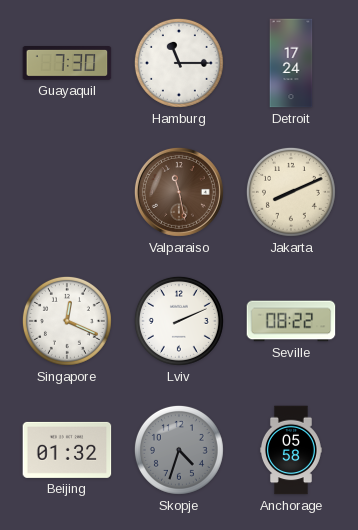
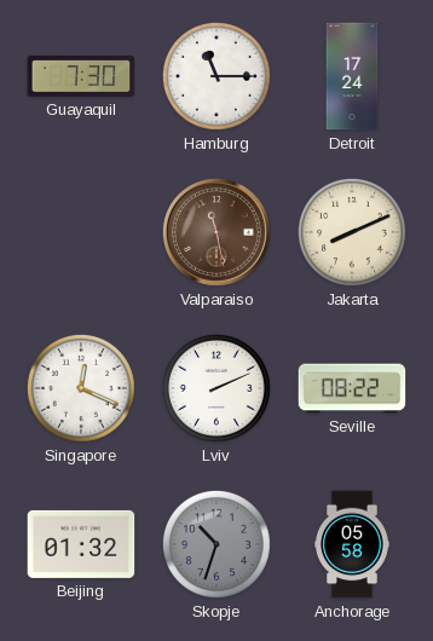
Skopje: 4:33 -> 10:33 (217, 544)
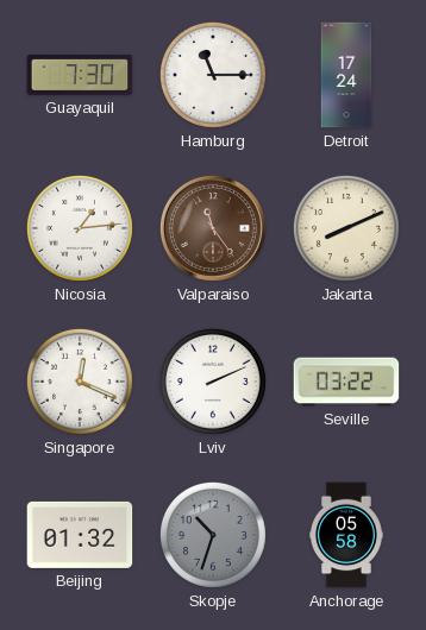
Nicosia: none -> 1:14 (80, 228)
Valparaiso: 11:28 -> 11:24 (213, 228)
Seville: 08:22 -> 03:22 (346, 382)
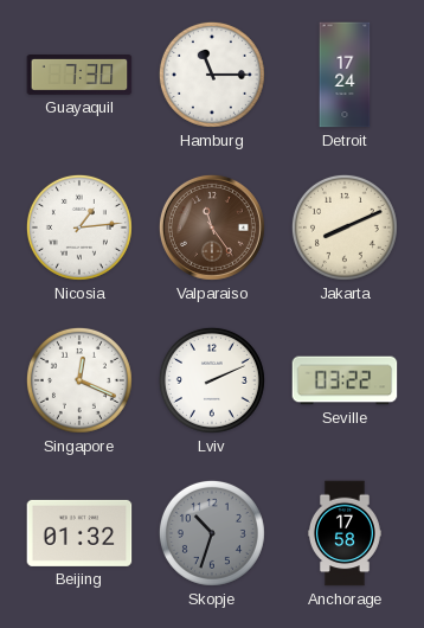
Anchorage: 05:58 -> 17:58 (345, 533)
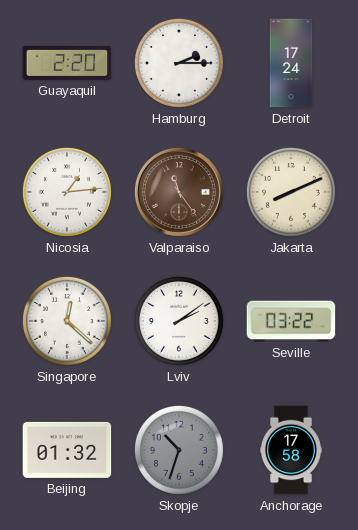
Guayaquil: 7:30 -> 2:20 (67, 64)
Hamburg: 11:15 -> 2:15 (179, 63)
Singapore: 12:19 -> 12:22 (67, 321)
Lviv: 2:11 -> 2:09 (179, 321)
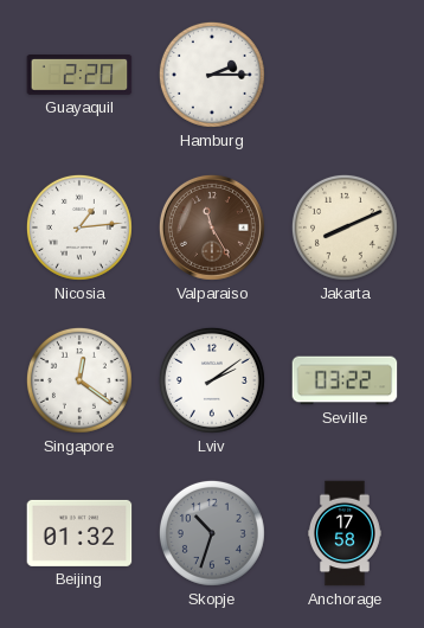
Detroit: 17:24 -> none (291, 63)
Valparaiso: 11:24 -> 11:25 (212, 228)
Singapore: 12:22 -> 12:21 (79, 380)
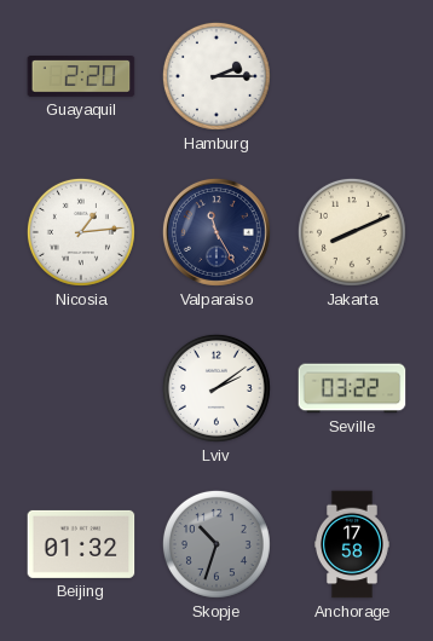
Valparaiso dial: brown -> navy (217, 232)
Singapore: 12:21 -> none (79, 380)
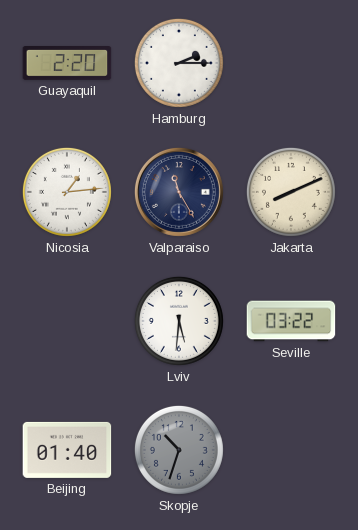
Lviv: 2:09 -> 5:31 (179, 321)
Beijing: 01:32 -> 01:40 (67, 450)
Anchorage: 17:58 -> none (352, 544)
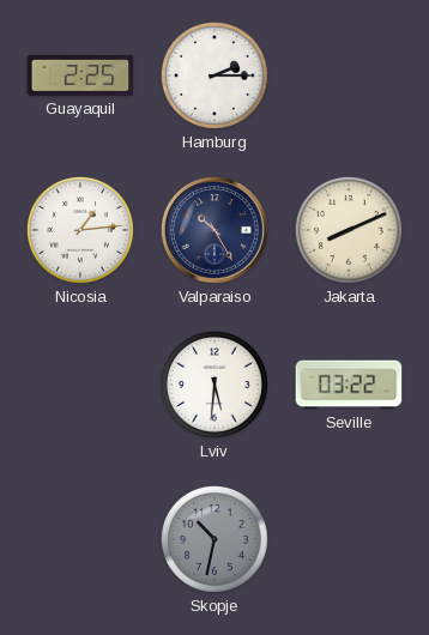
Guayaquil: 2:20 -> 2:25 (80, 77)
Valparaiso: 11:25 -> 10:25 (214, 230)
Beijing: 01:40 -> none (67, 450)
Skopje: 10:33 -> 10:32 (214, 539)
